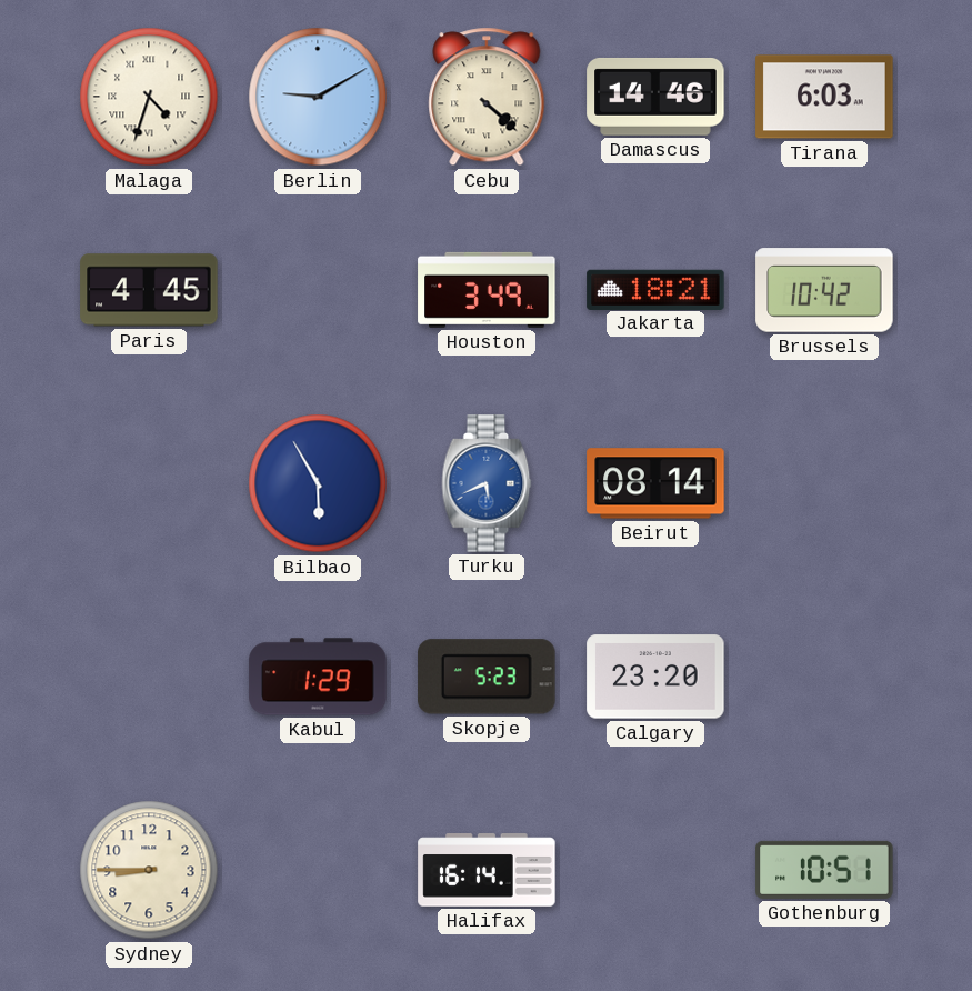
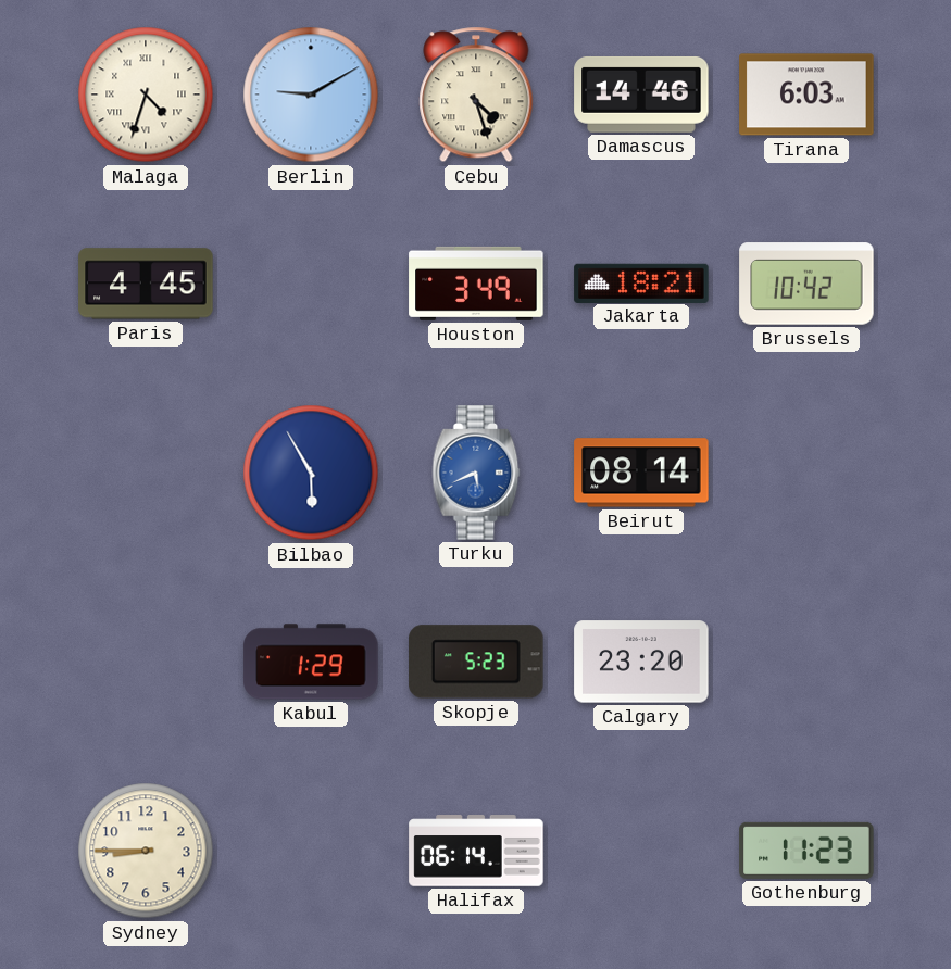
Cebu: 4:22 -> 4:27 (476, 95)
Halifax: 16:14 -> 06:14 (476, 851)
Gothenburg: 10:51 -> 11:23 (806, 851)
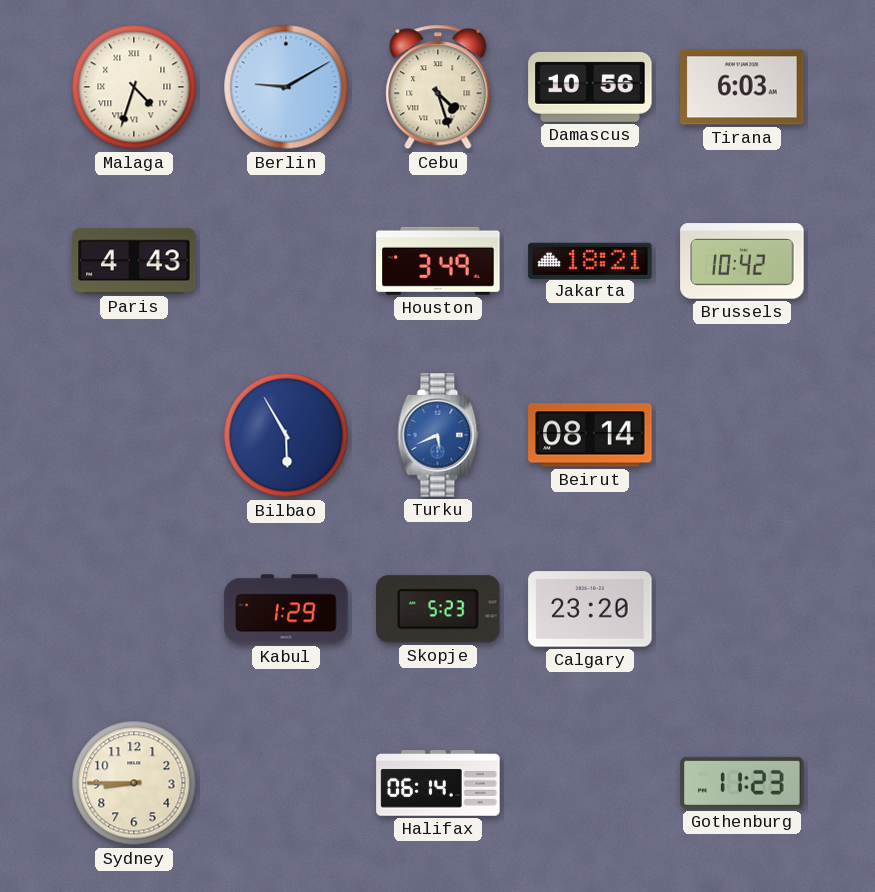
Damascus: 14:46 -> 10:56 (590, 87)
Paris: 4:45 -> 4:43 (134, 261)
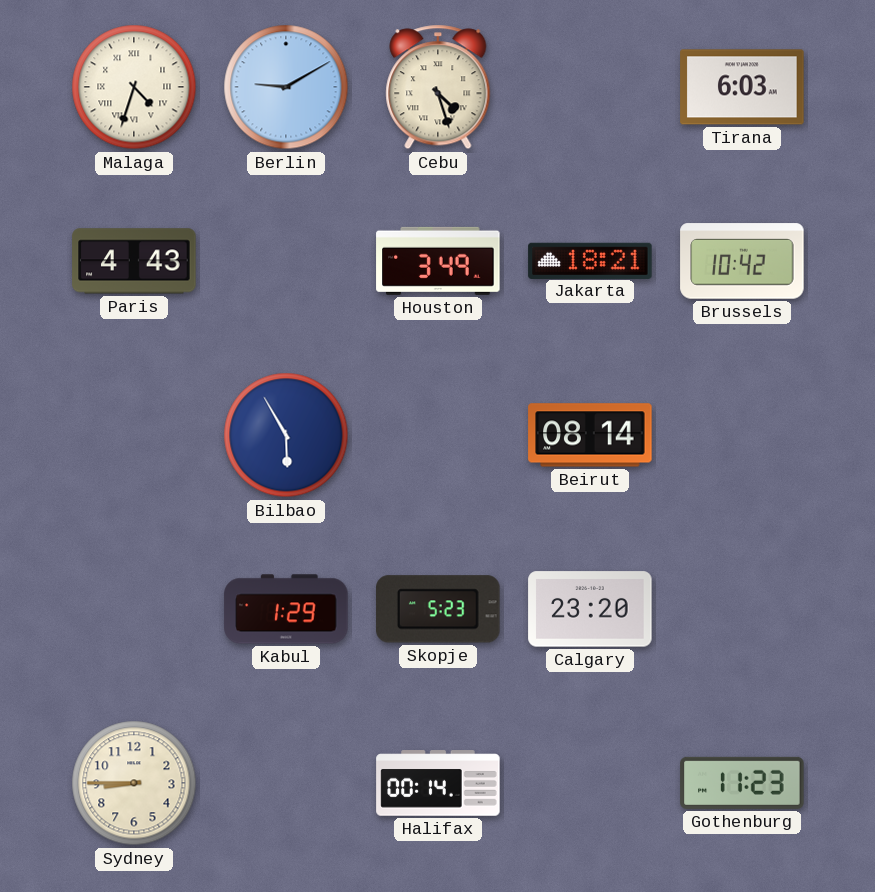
Damascus: 10:56 -> none (590, 87)
Turku: 5:41 -> none (438, 435)
Halifax: 06:14 -> 00:14 (438, 783)
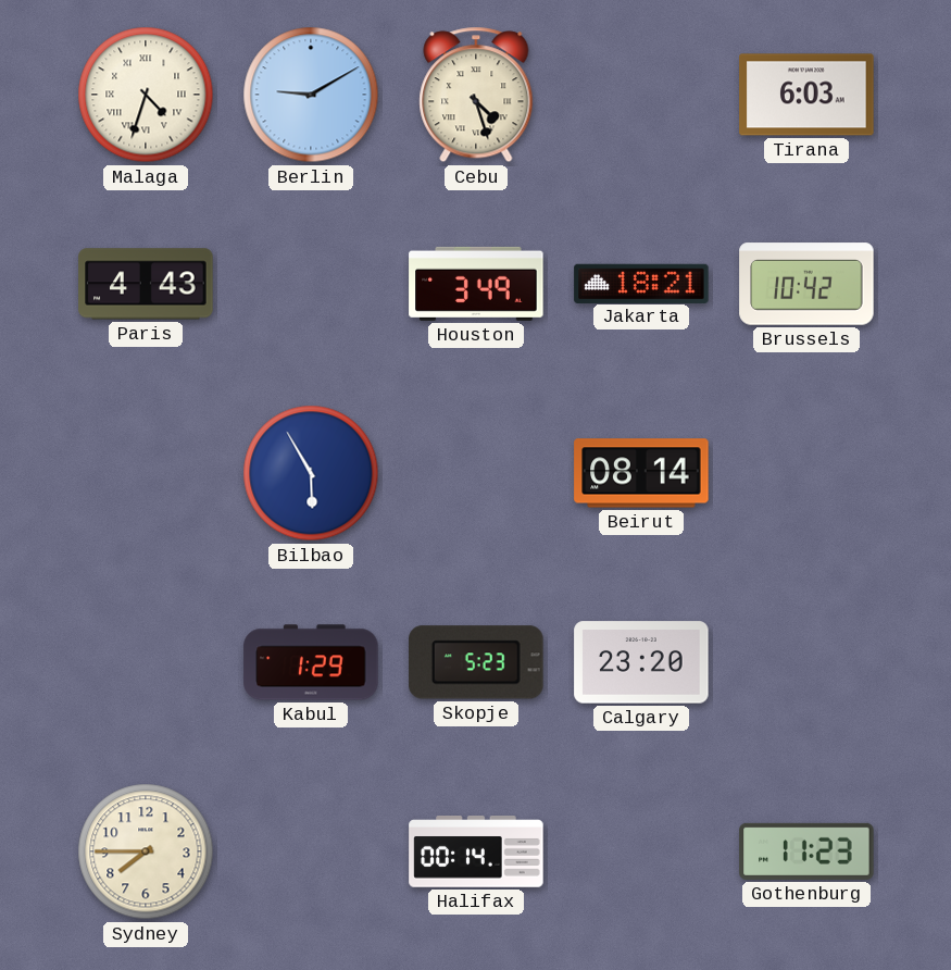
Sydney: 8:45 -> 7:45 (146, 851)
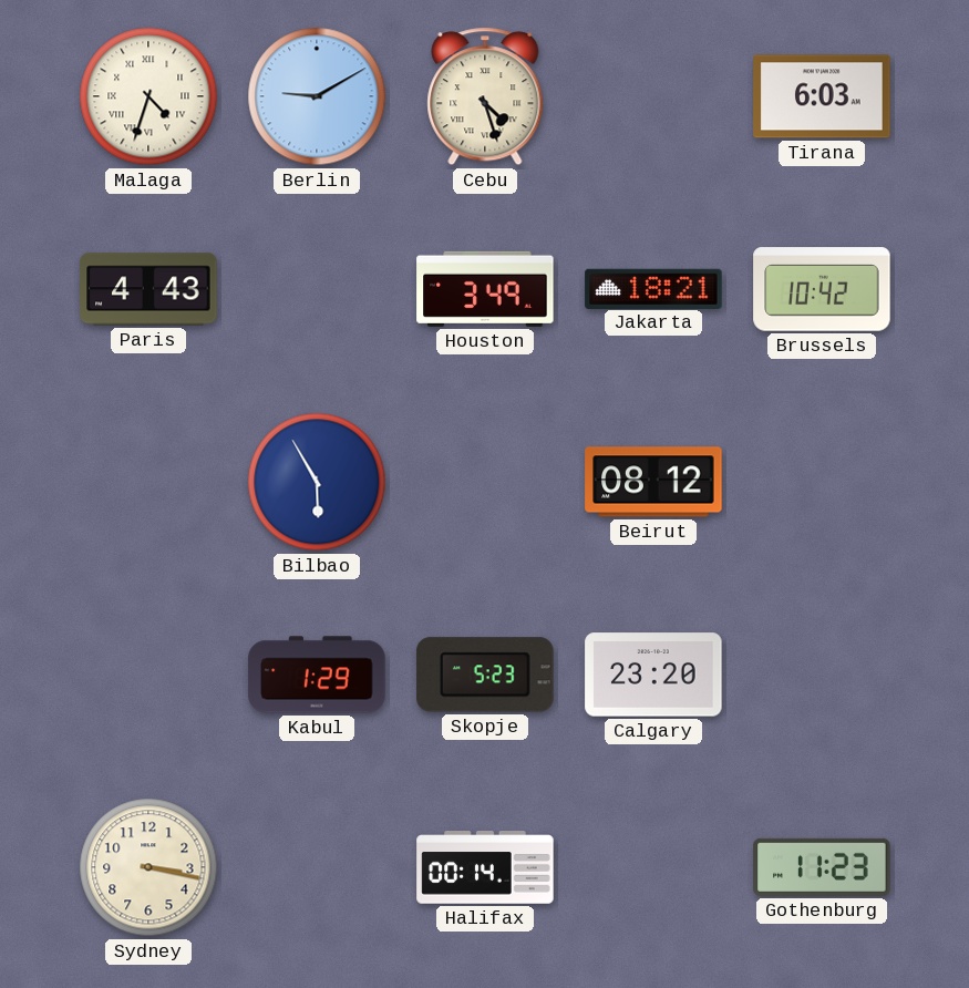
Beirut: 08:14 -> 08:12 (653, 482)
Sydney: 7:45 -> 3:17 (148, 867)
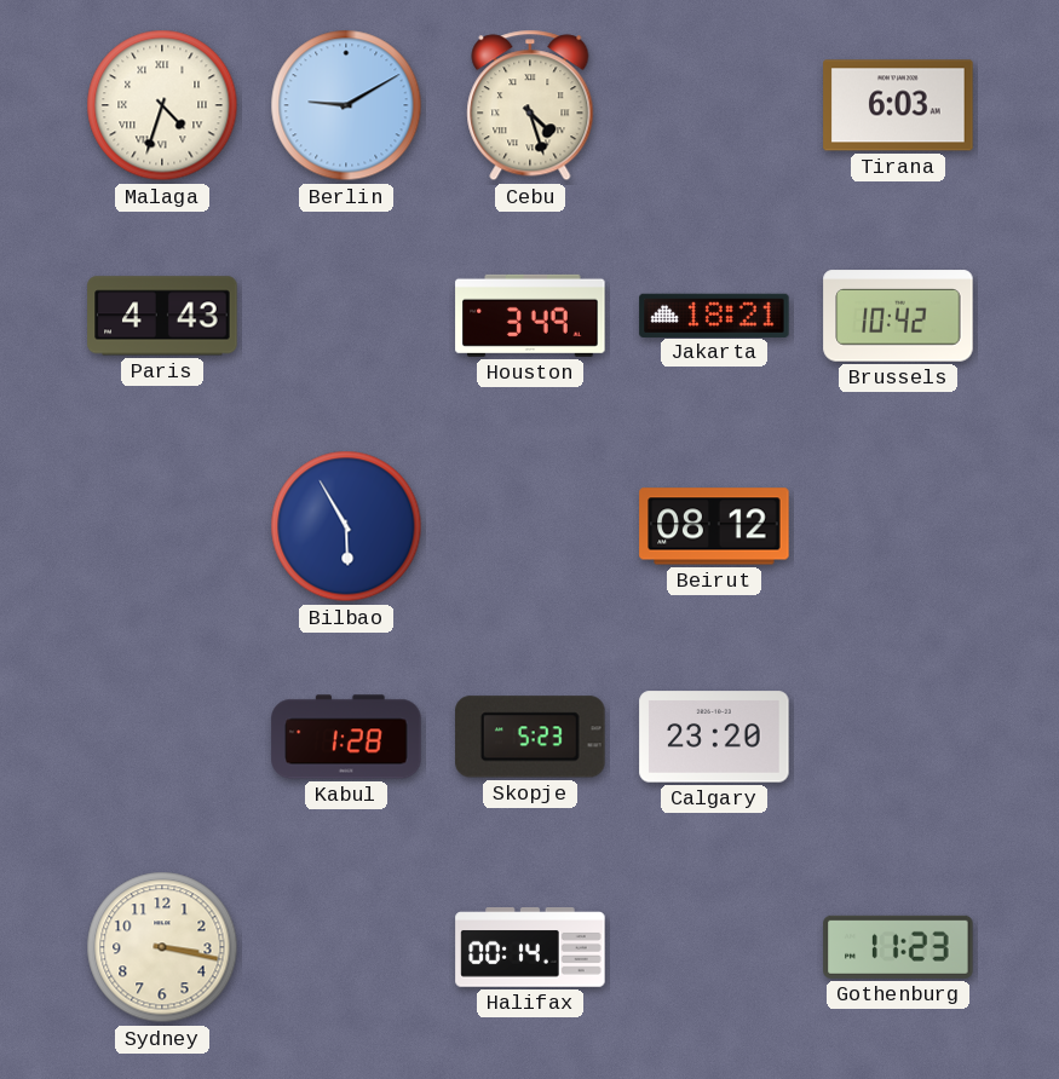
Kabul: 1:29 -> 1:28 (346, 737)
